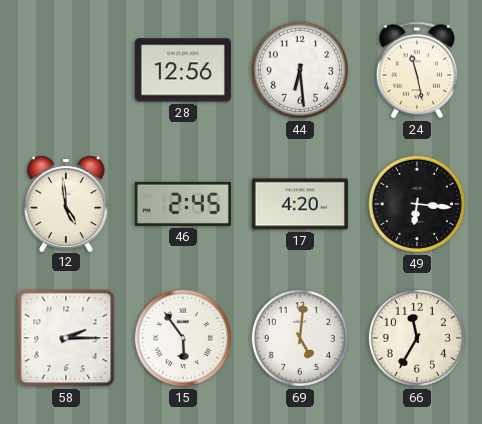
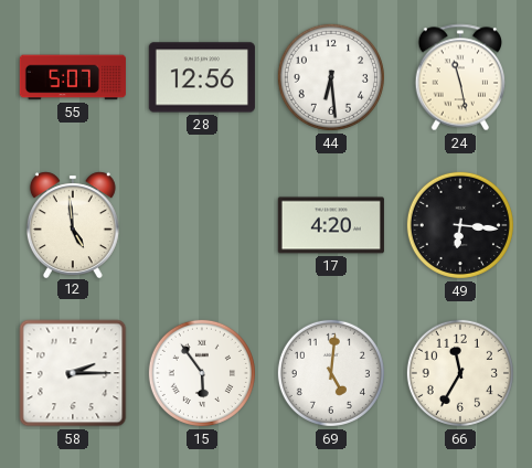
55: none -> 5:07 (73, 77)
46: 2:45 -> none (183, 204)
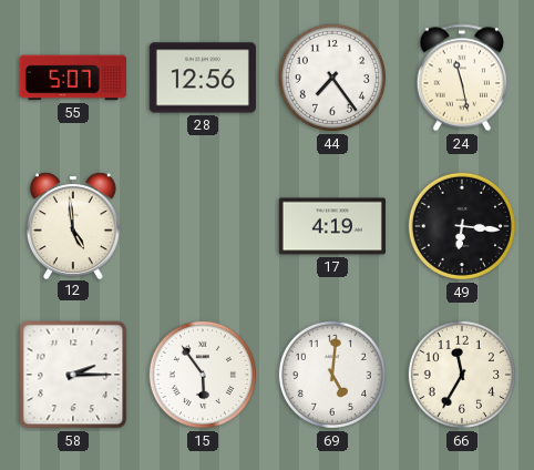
44: 6:29 -> 7:24 (332, 78)
17: 4:20 -> 4:19 (332, 226)
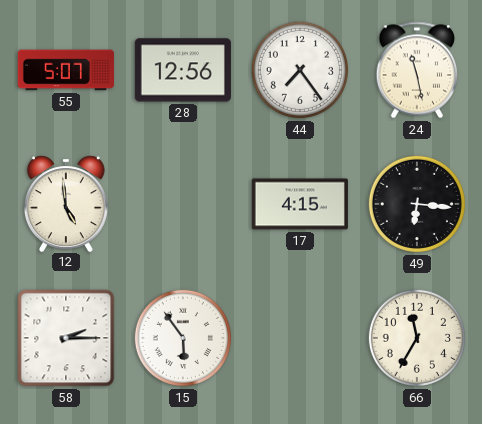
17: 4:19 -> 4:15 (300, 204)
69: 5:01 -> none (332, 375)
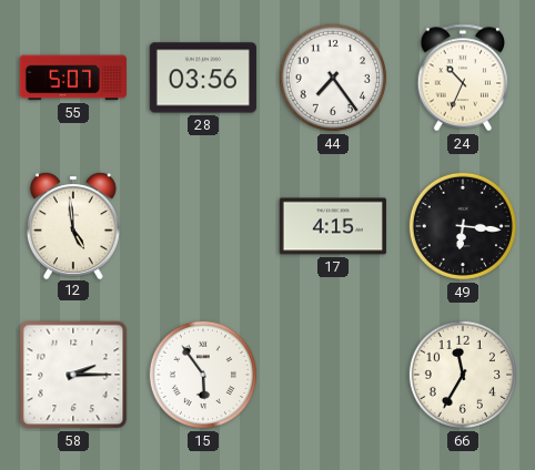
28: 12:56 -> 03:56 (203, 78)
24: 11:28 -> 10:34 (463, 78)
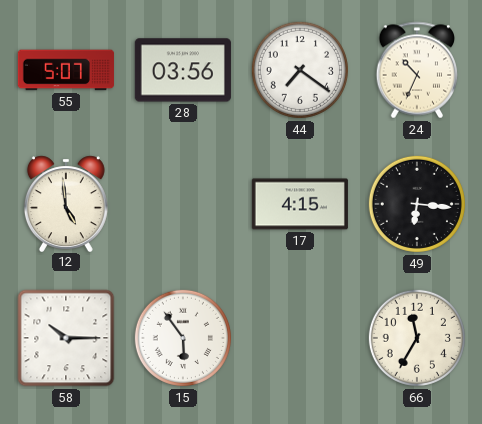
44: 7:24 -> 7:21 (300, 70)
58: 2:15 -> 10:15 (66, 338)
